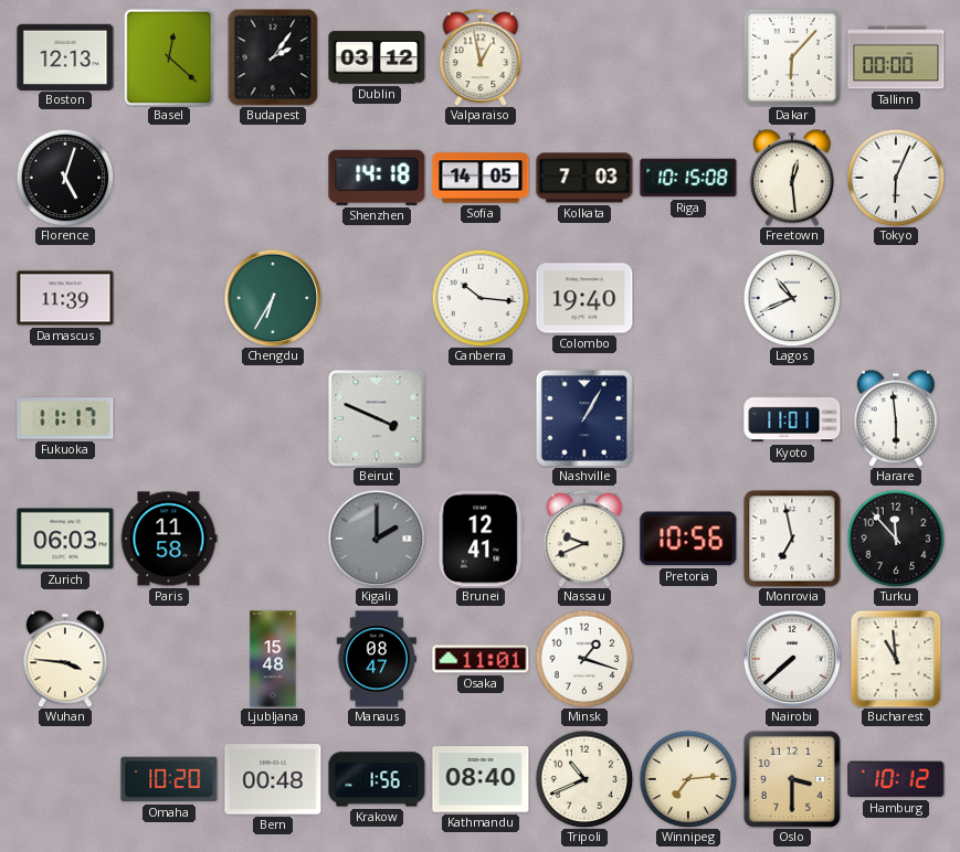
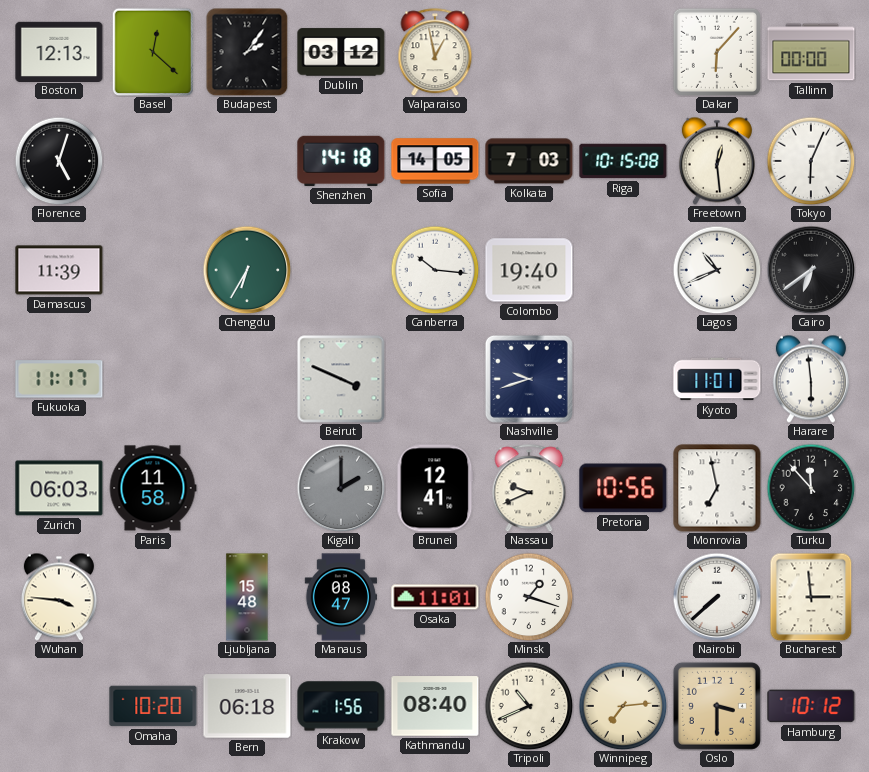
Cairo: none -> 6:39 (811, 270)
Nashville: 1:05 -> 9:42 (529, 379)
Bucharest: 10:59 -> 2:59 (811, 597)
Bern: 00:48 -> 06:18 (247, 706)
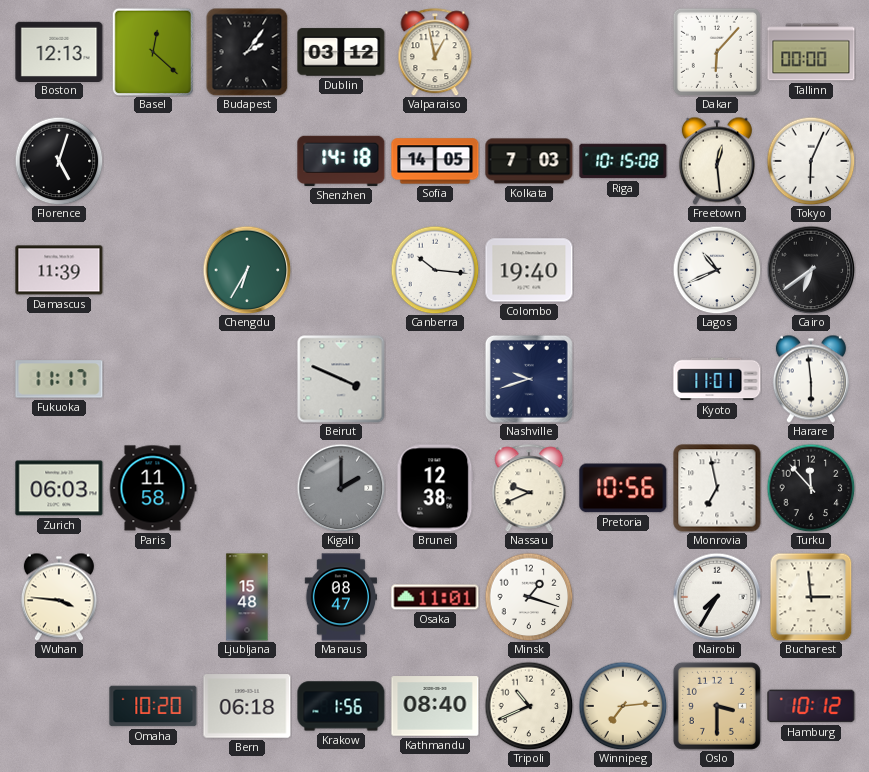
Brunei: 12:41 -> 12:38 (435, 488)
Nairobi: 7:38 -> 7:35 (717, 597)
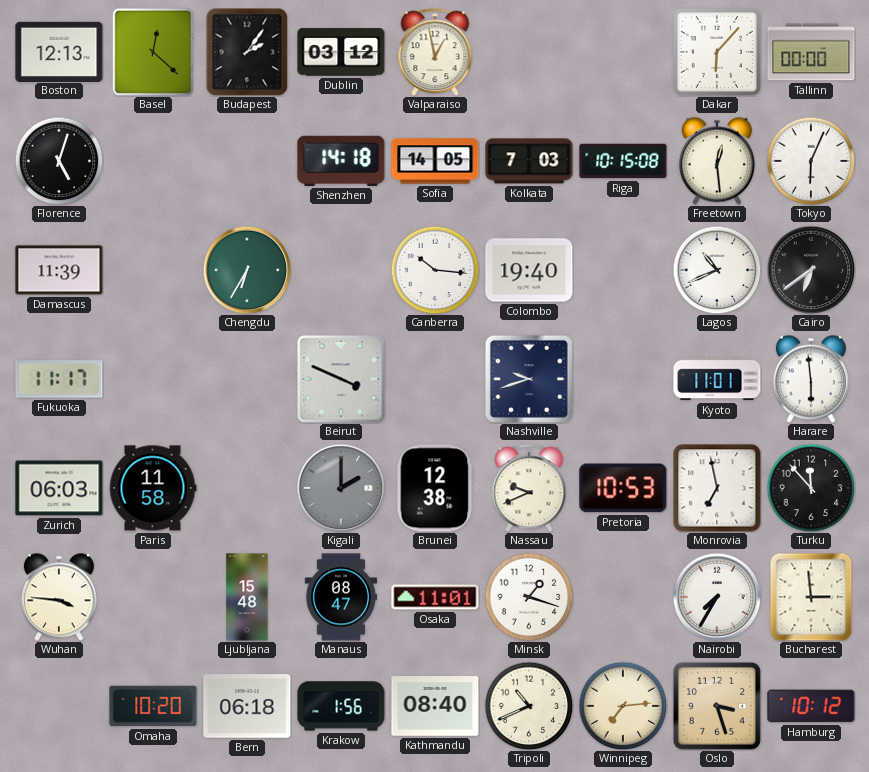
Pretoria: 10:56 -> 10:53 (623, 488)
Oslo: 3:30 -> 3:27 (717, 706)
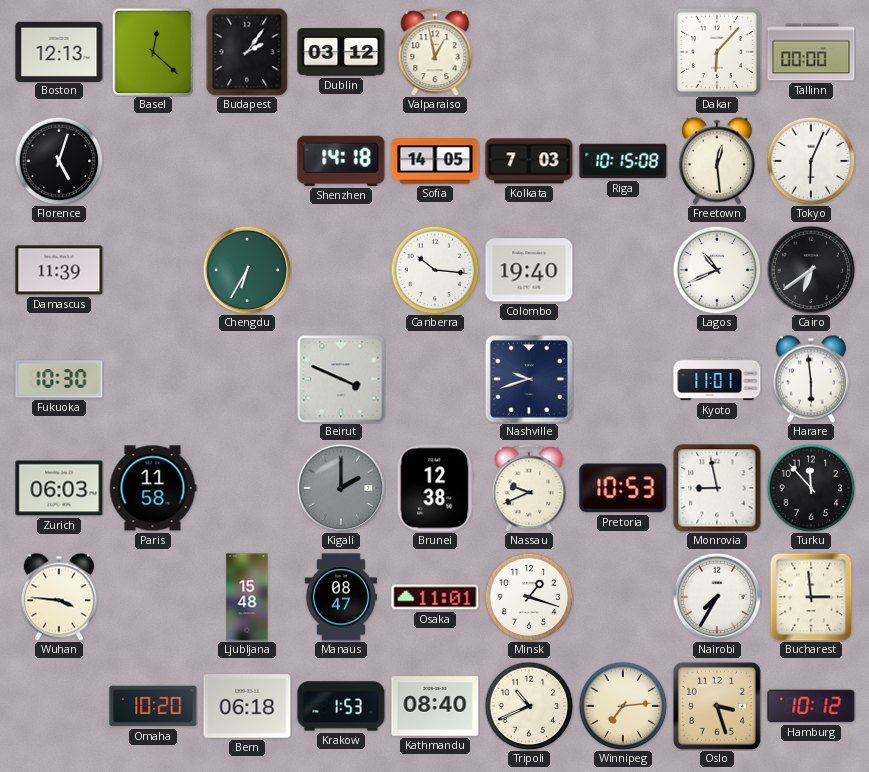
Fukuoka: 11:17 -> 10:30 (59, 379)
Monrovia: 6:58 -> 8:58 (717, 488)
Krakow: 1:56 -> 1:53 (341, 706)
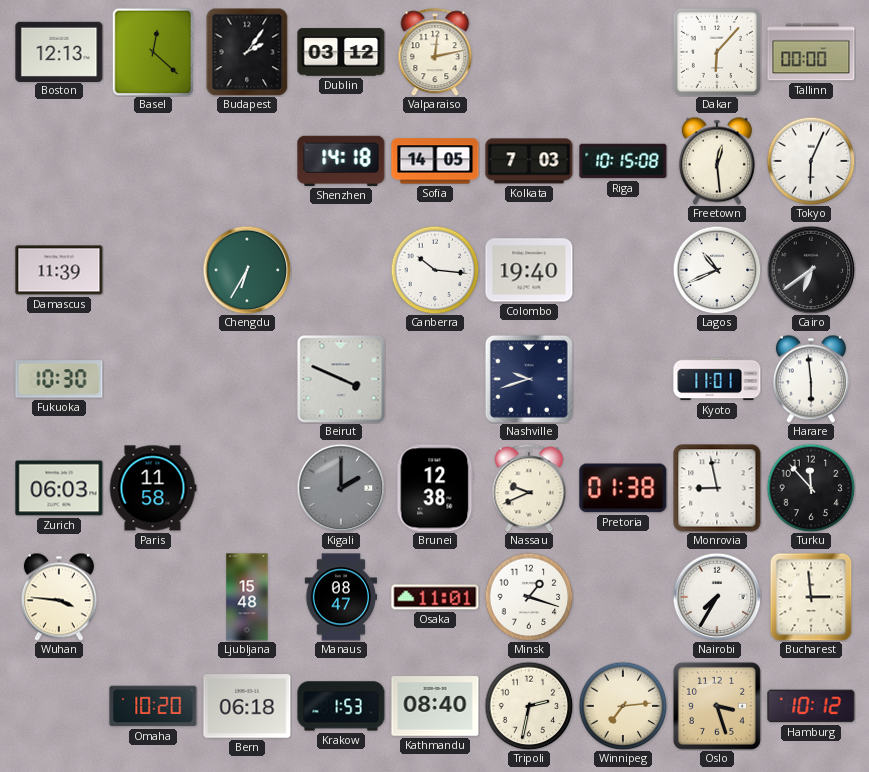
Valparaiso: 12:58 -> 12:13 (435, 52)
Florence: 5:03 -> none (59, 161)
Pretoria: 10:53 -> 01:38 (623, 488)
Tripoli: 10:41 -> 2:32 (529, 706)
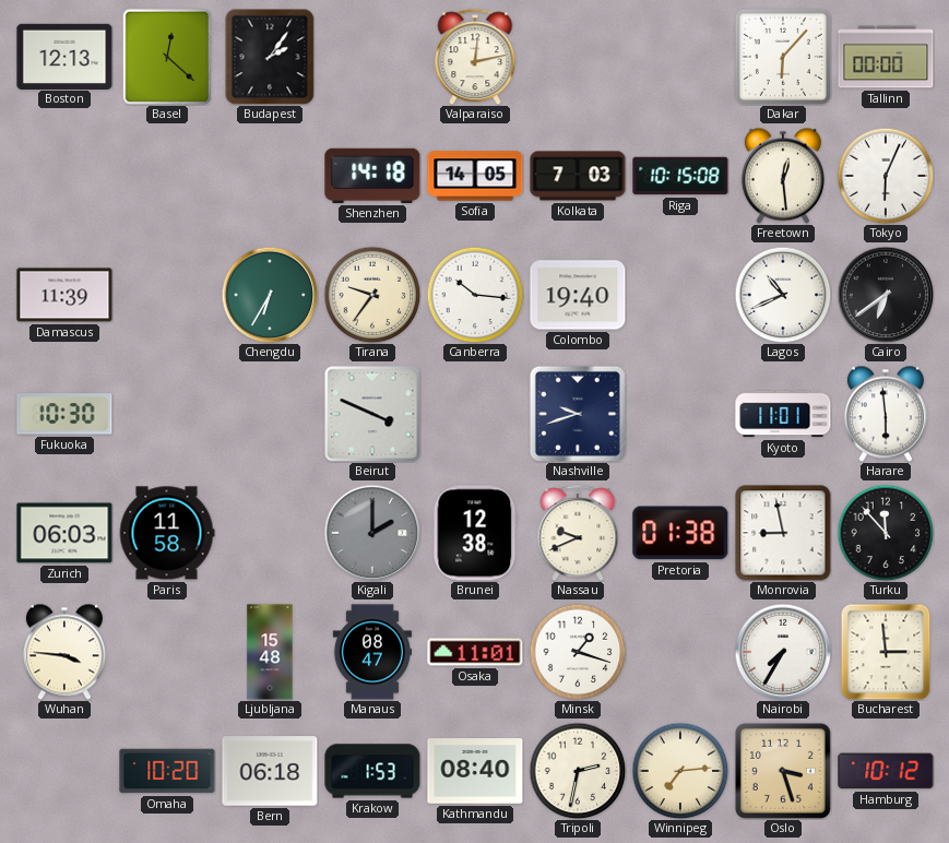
Dublin: 03:12 -> none (341, 52)
Tirana: none -> 9:36 (372, 295)
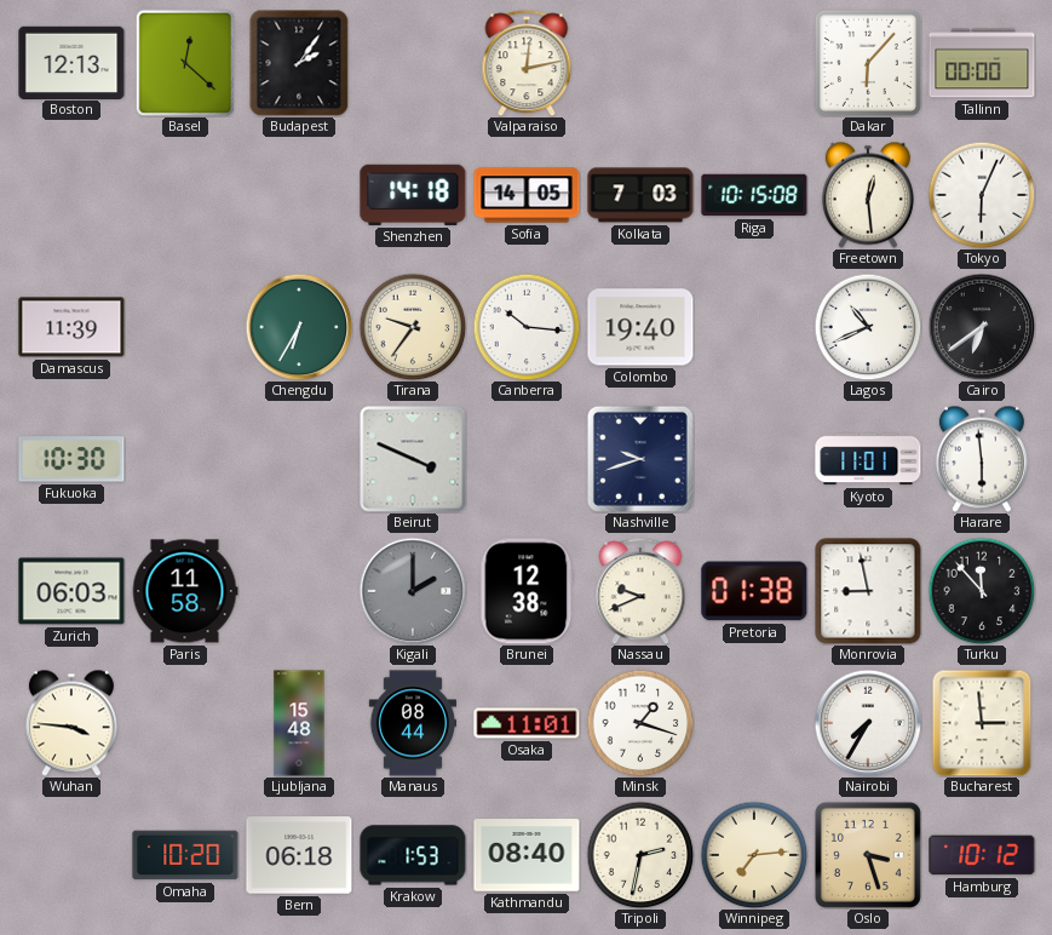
Manaus: 08:47 -> 08:44 (412, 723)
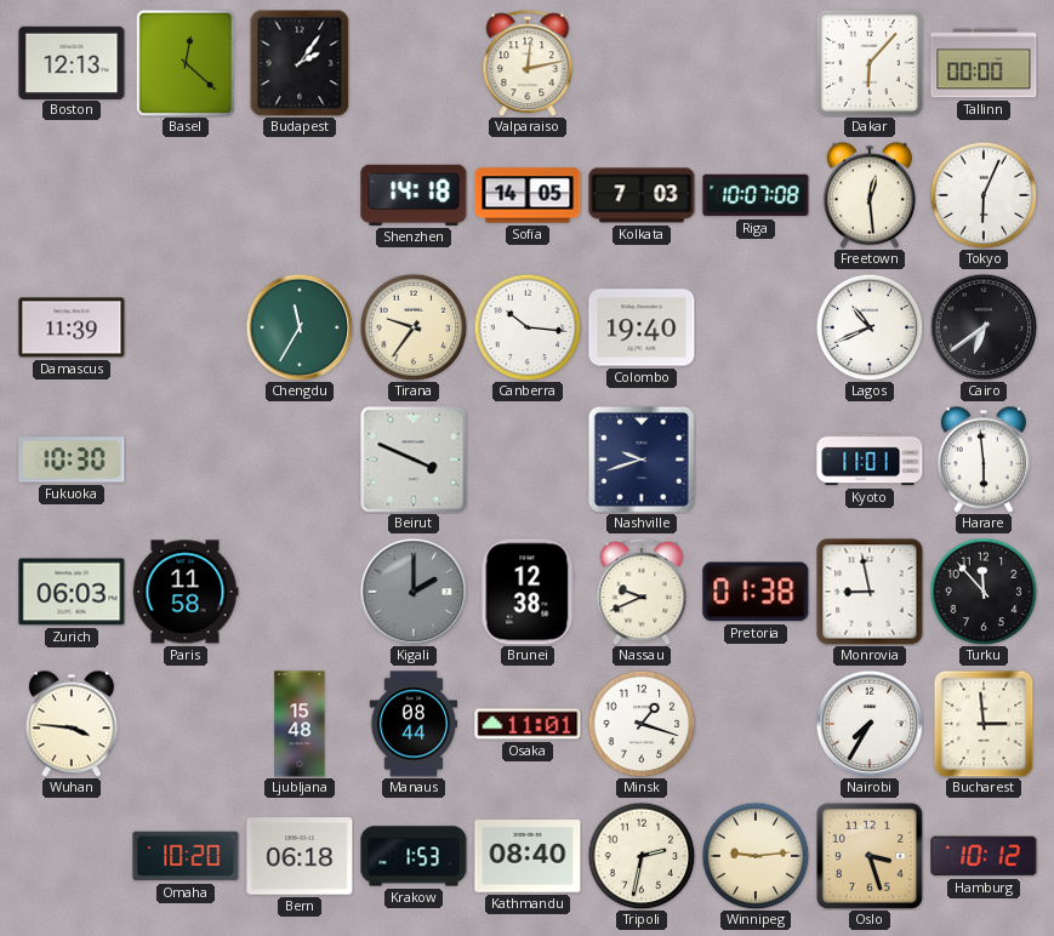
Riga: 10:15 -> 10:07 (756, 195)
Chengdu: 6:35 -> 11:35 (300, 327)
Winnipeg: 7:14 -> 9:14 (756, 856)
